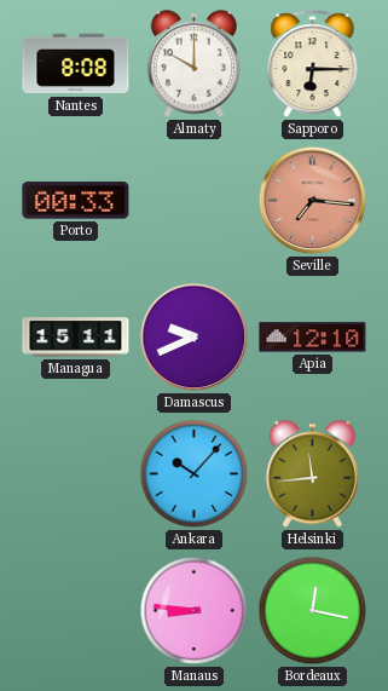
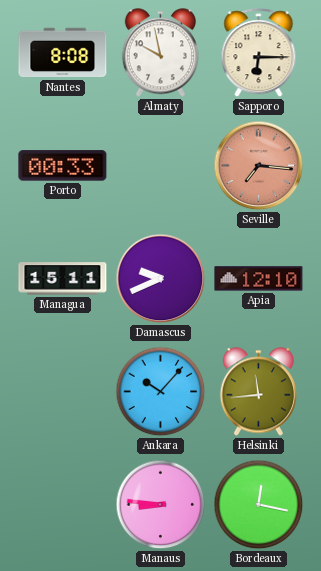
Almaty: 10:00 -> 9:58 (160, 53)
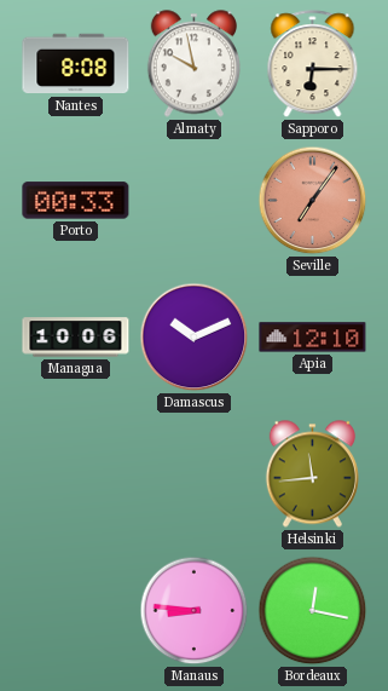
Seville: 7:16 -> 7:06 (313, 201)
Managua: 15:11 -> 10:06 (76, 338)
Damascus: 9:41 -> 10:11 (195, 338)
Ankara: 10:07 -> none (161, 392)
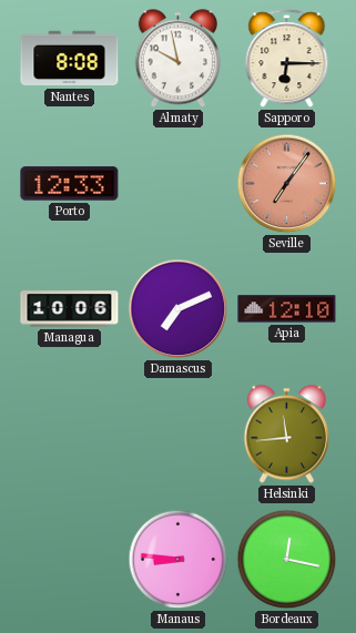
Porto: 00:33 -> 12:33 (70, 184)
Damascus: 10:11 -> 7:11 (179, 309)
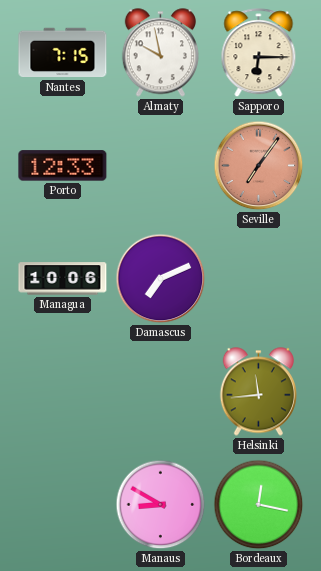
Nantes: 8:08 -> 7:15 (63, 53)
Apia: 12:10 -> none (287, 309)
Manaus: 8:46 -> 8:50 (161, 505)
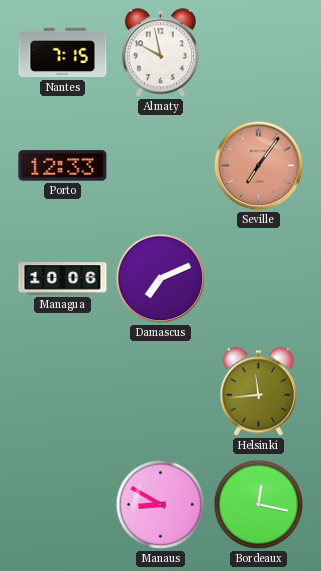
Sapporo: 6:15 -> none (259, 53)
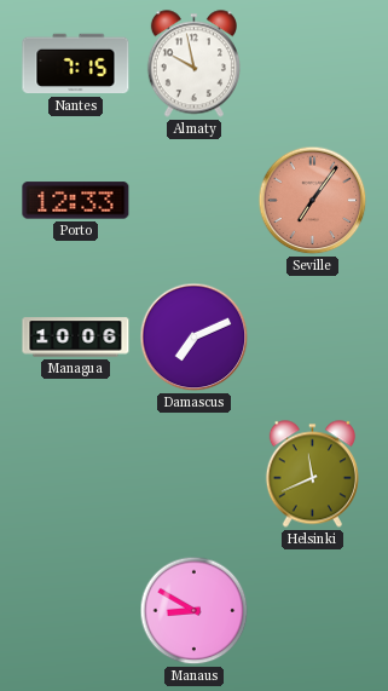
Helsinki: 11:44 -> 11:41 (312, 474)
Bordeaux: 12:17 -> none (259, 505)
